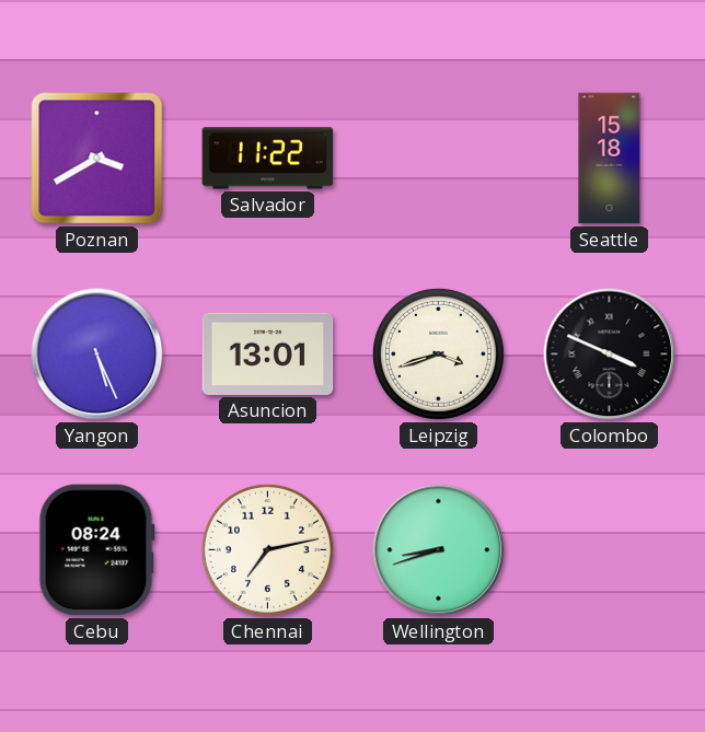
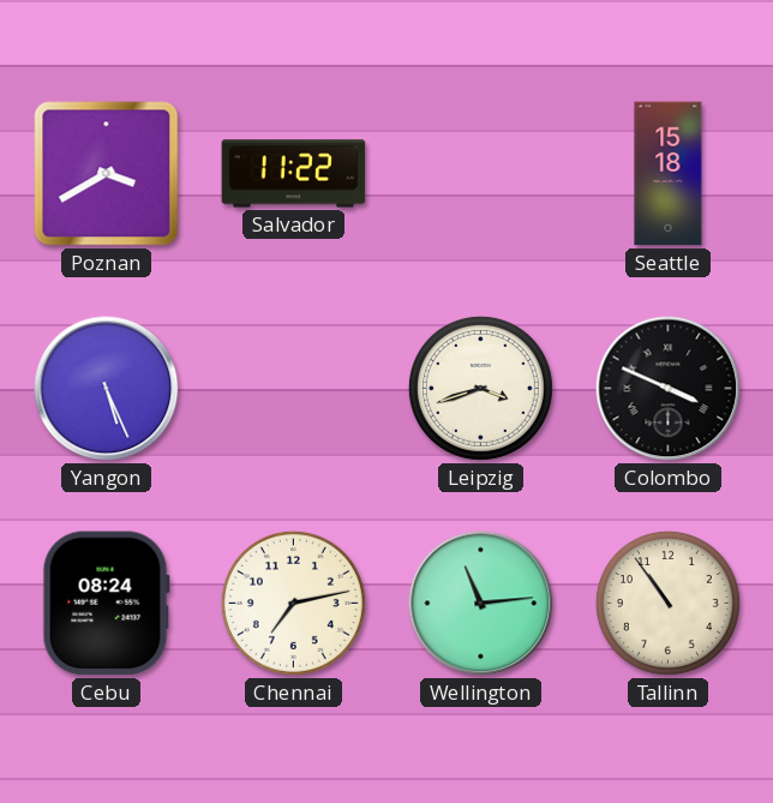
Asuncion: 13:01 -> none (268, 353)
Wellington: 8:42 -> 11:14 (481, 604)
Tallinn: none -> 10:54 (667, 603)
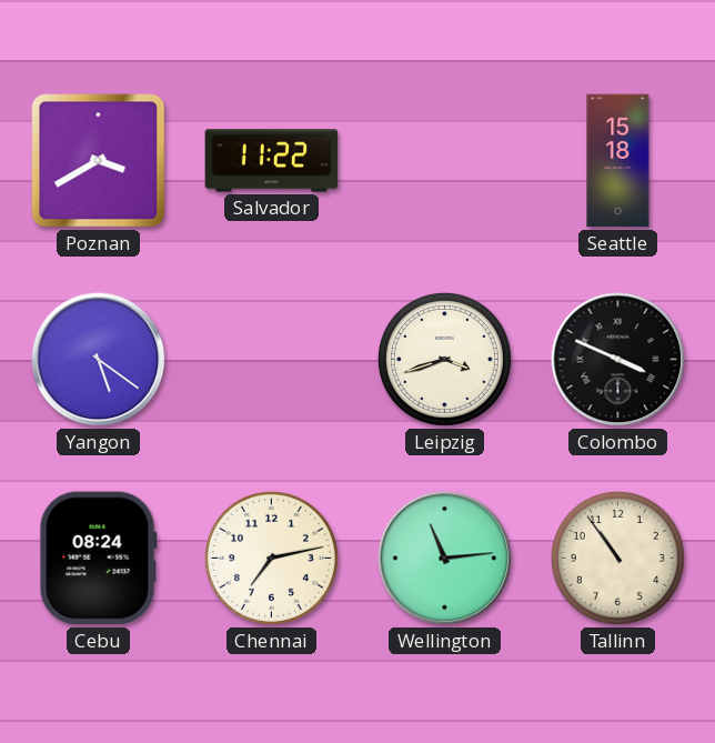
Yangon: 5:26 -> 5:21 (99, 360)
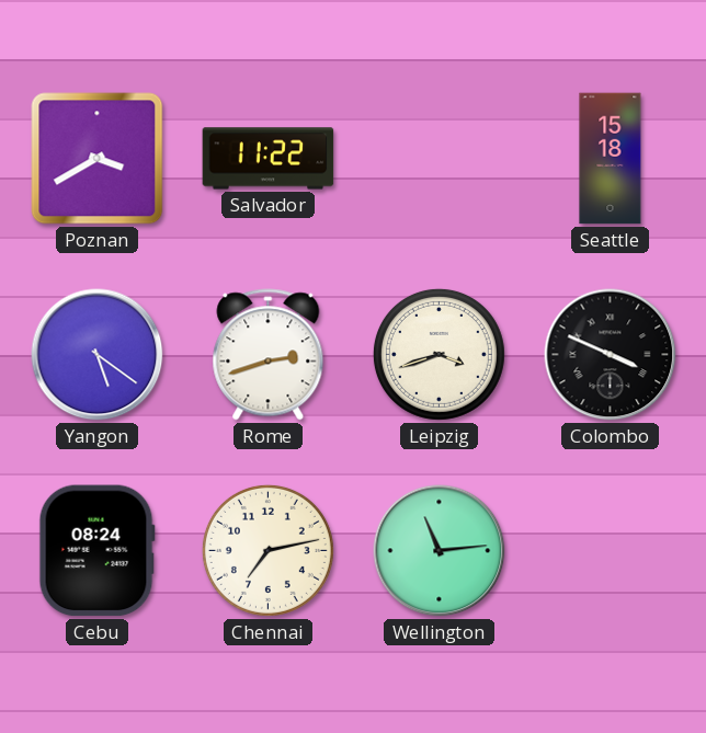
Rome: none -> 2:42 (269, 355)
Tallinn: 10:54 -> none (617, 558)
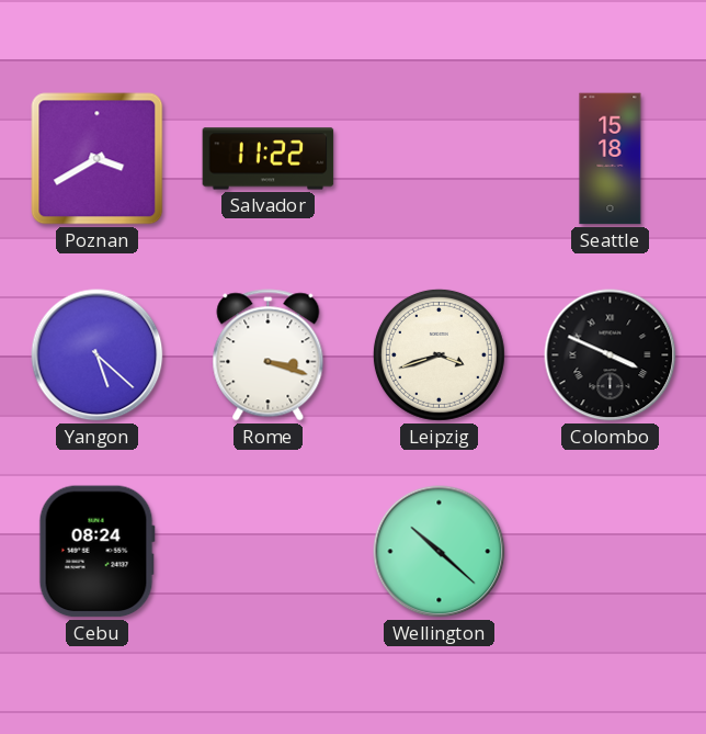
Yangon: 5:21 -> 5:22 (98, 355)
Rome: 2:42 -> 3:18 (269, 355)
Chennai: 7:13 -> none (267, 550)
Wellington: 11:14 -> 10:22 (440, 552)
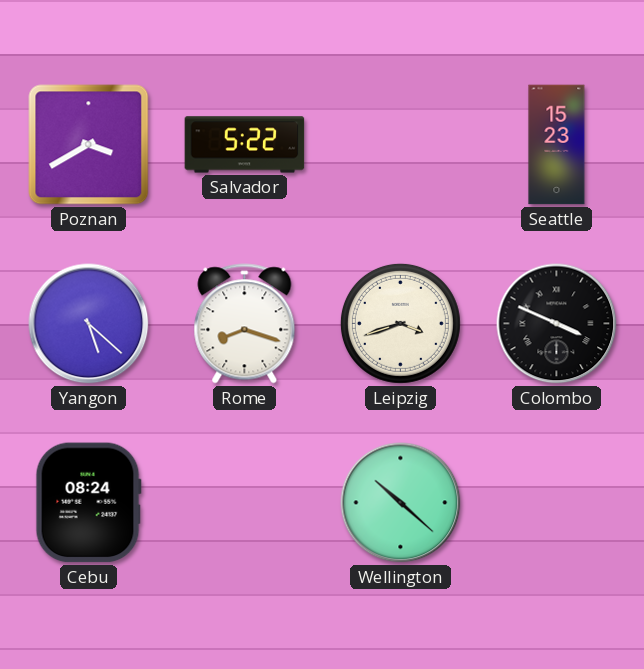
Salvador: 11:22 -> 5:22 (245, 145)
Seattle: 15:18 -> 15:23 (557, 145)
Rome: 3:18 -> 8:18 (245, 324)
